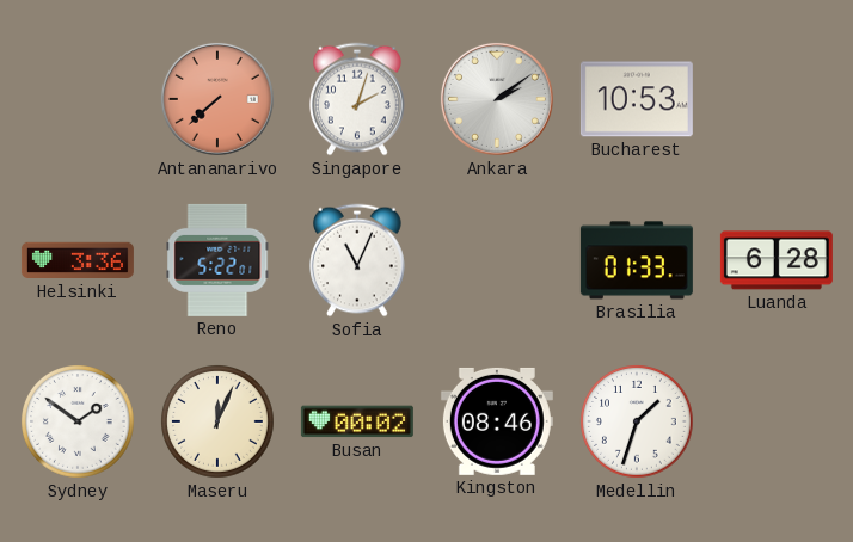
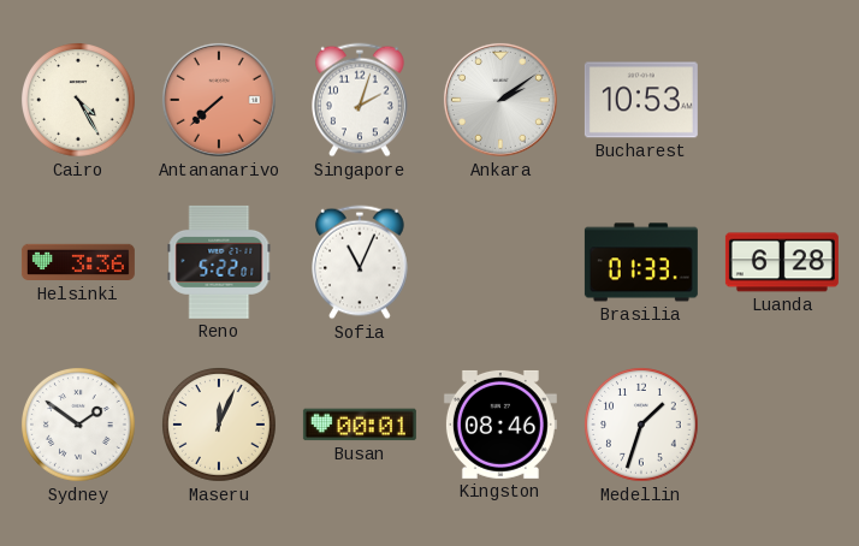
Cairo: none -> 4:25 (79, 101)
Busan: 00:02 -> 00:01 (360, 425)
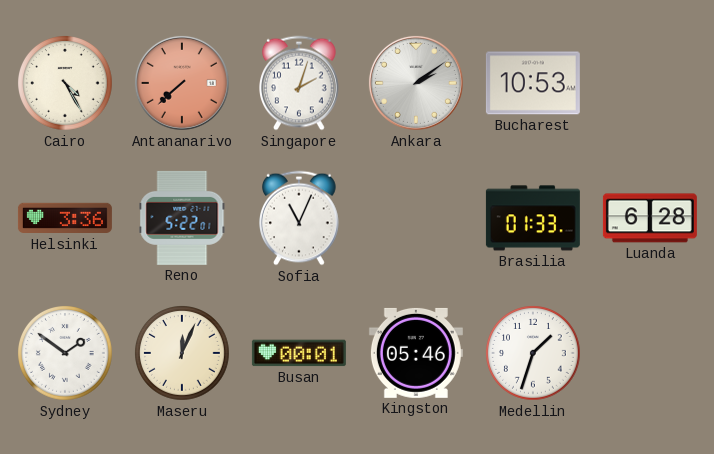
Kingston: 08:46 -> 05:46 (416, 353)
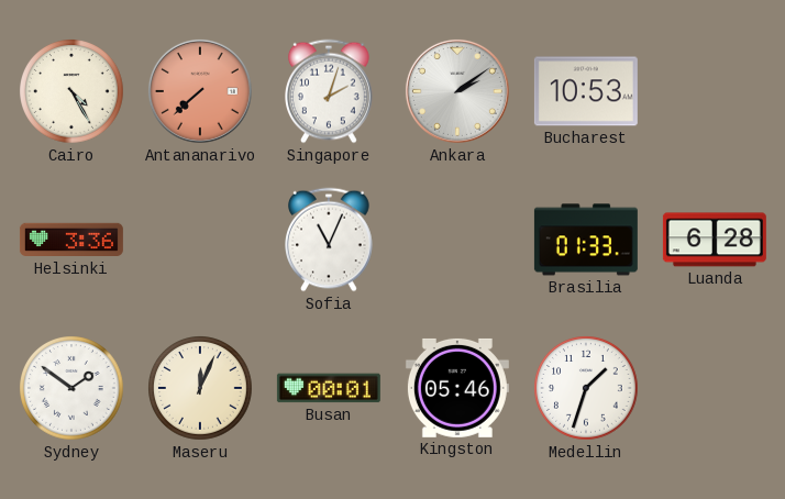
Reno: 5:22 -> none (182, 218)
